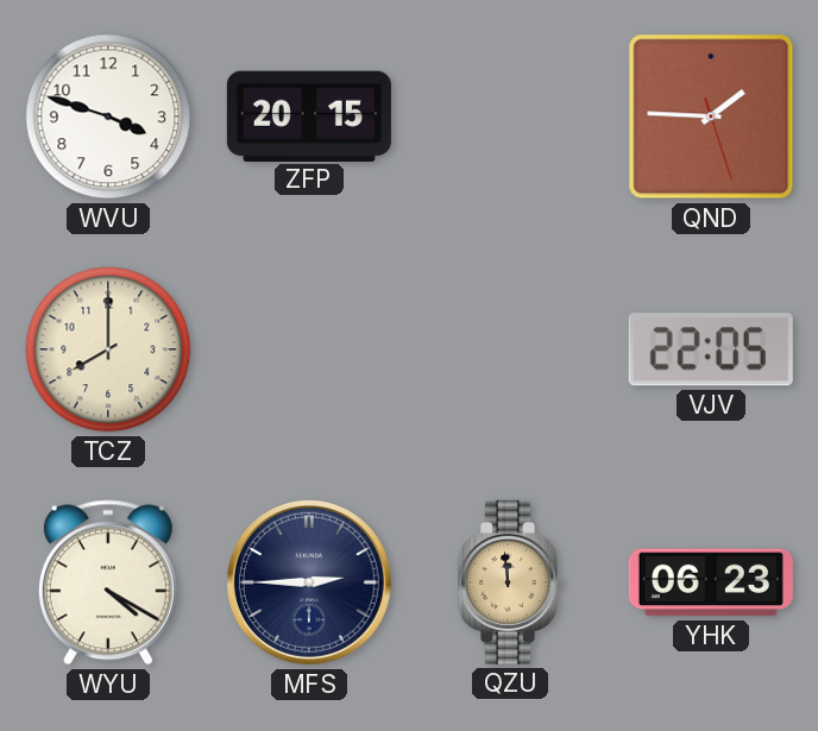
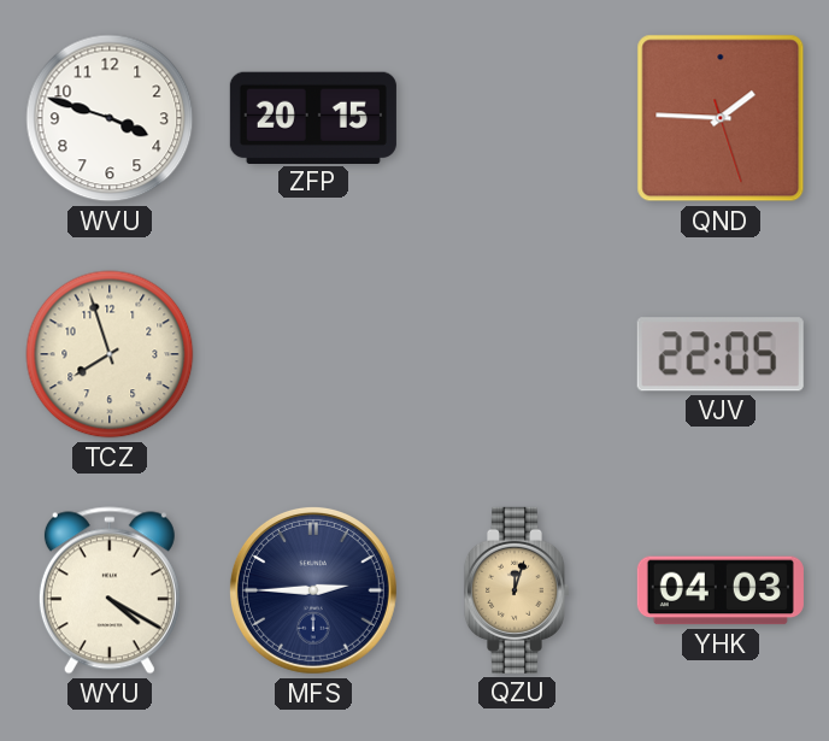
TCZ: 8:00 -> 7:57 (110, 354)
QZU: 11:59 -> 12:03 (516, 590)
YHK: 06:23 -> 04:03 (721, 590)
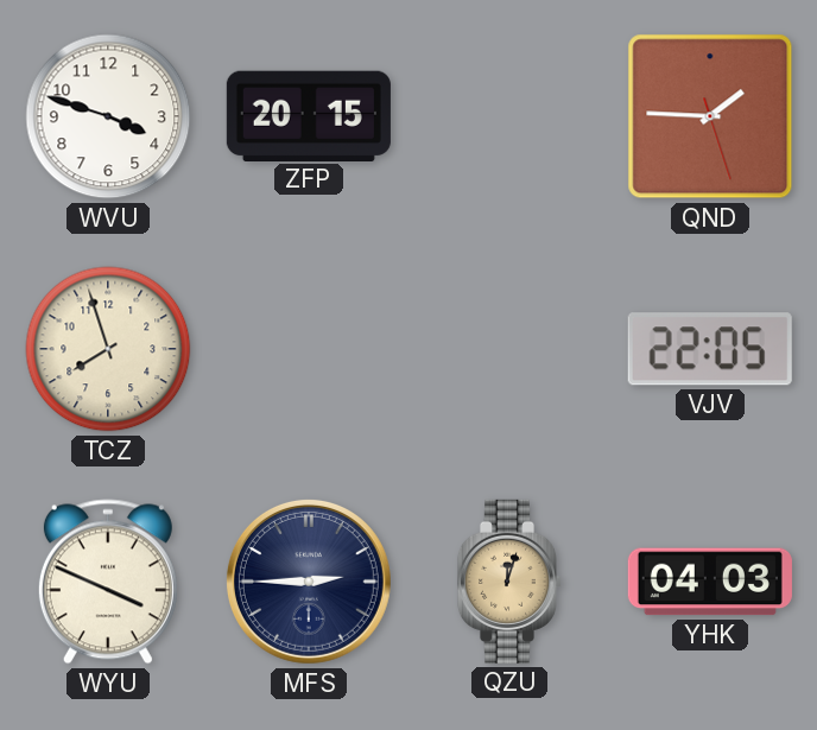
WYU: 4:20 -> 3:49 (108, 582)
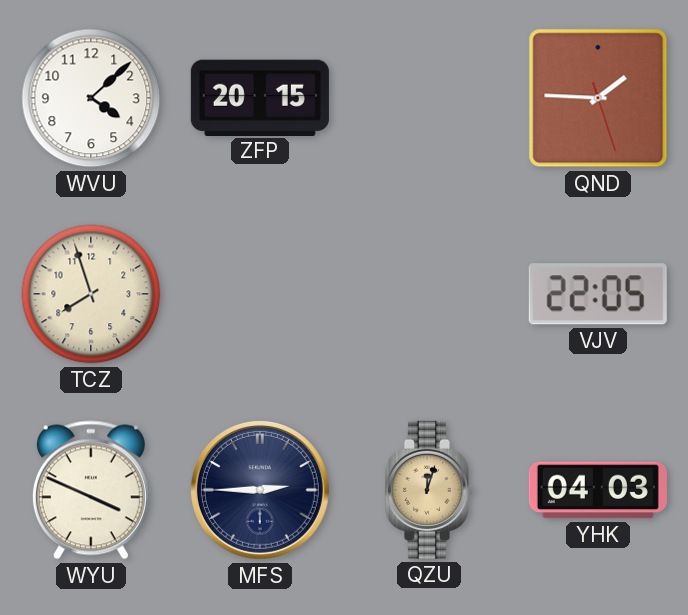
WVU: 3:48 -> 4:08 (91, 98)
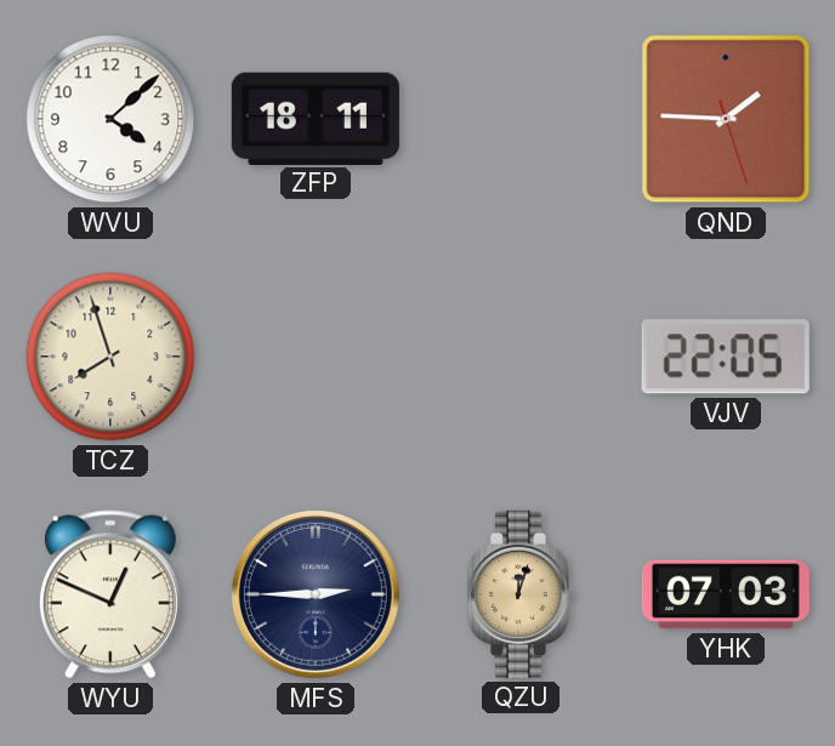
ZFP: 20:15 -> 18:11 (316, 118)
WYU: 3:49 -> 12:49 (110, 594)
YHK: 04:03 -> 07:03 (726, 594)
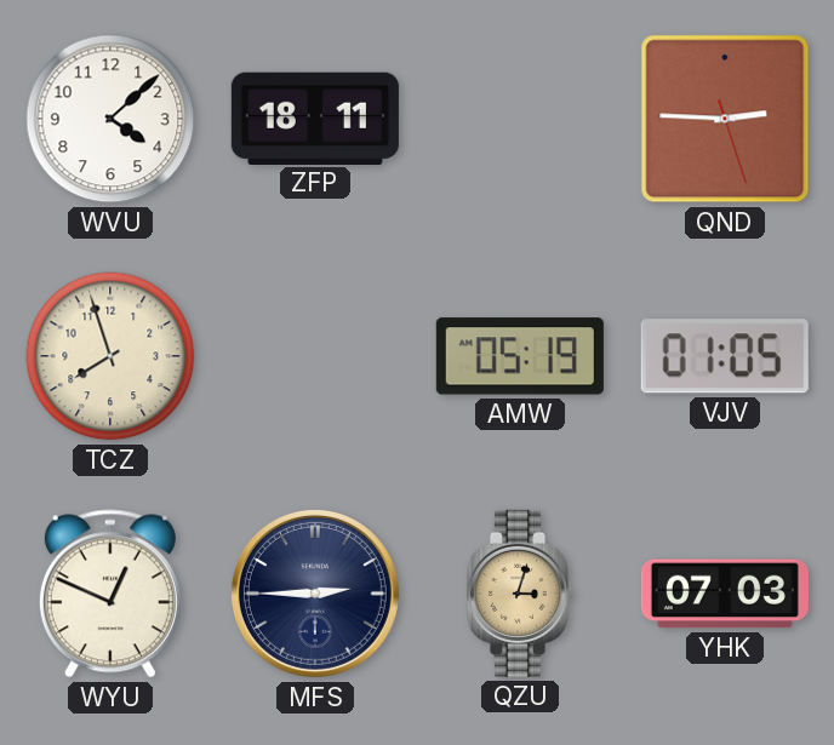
QND: 1:45 -> 2:45 (725, 119)
AMW: none -> 05:19 (520, 356)
VJV: 22:05 -> 01:05 (725, 356)
QZU: 12:03 -> 3:03 (519, 594)
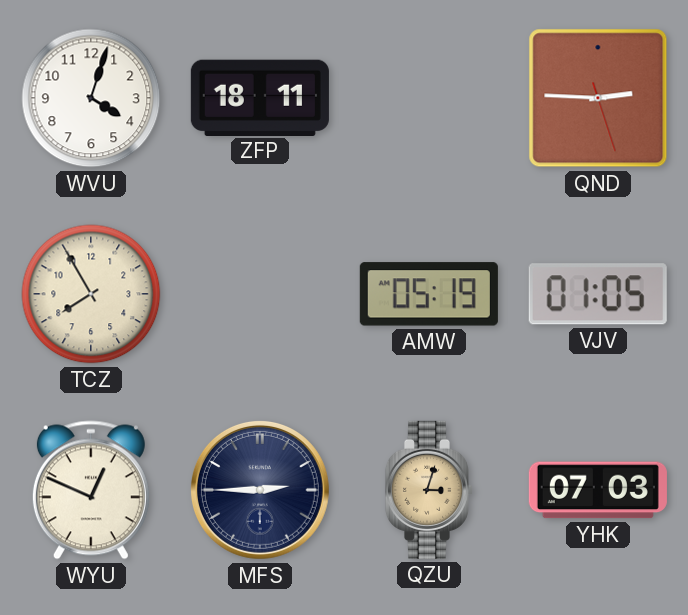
WVU: 4:08 -> 4:03 (91, 98)
TCZ: 7:57 -> 7:55 (91, 294)
